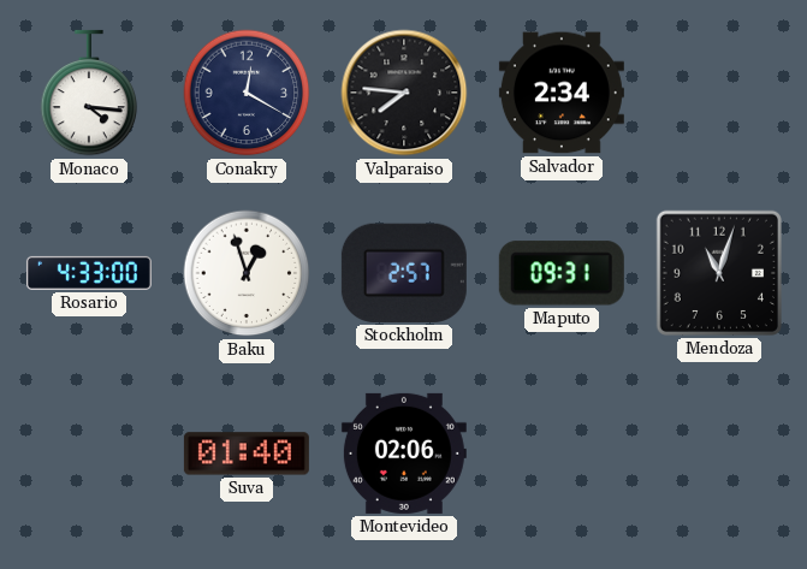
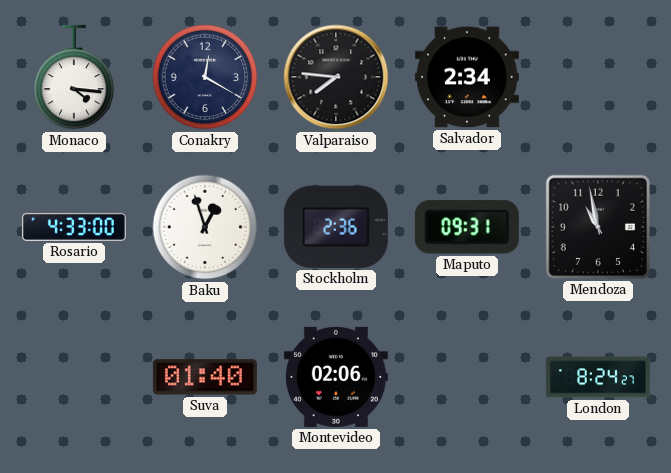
Stockholm: 2:57 -> 2:36 (336, 227)
Mendoza: 11:03 -> 10:58 (598, 227)
London: none -> 8:24 (598, 377)
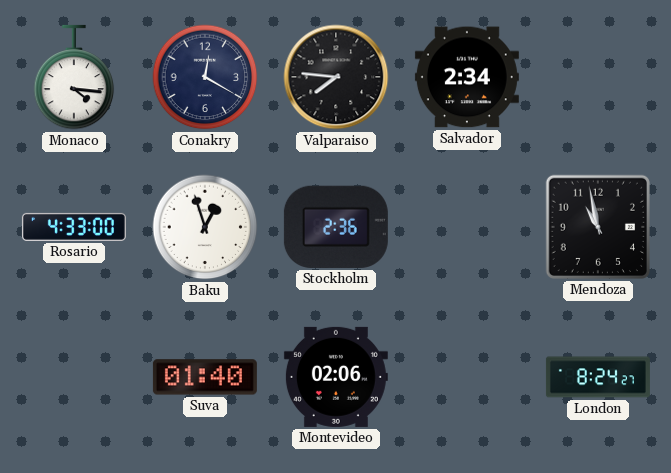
Maputo: 09:31 -> none (467, 227)
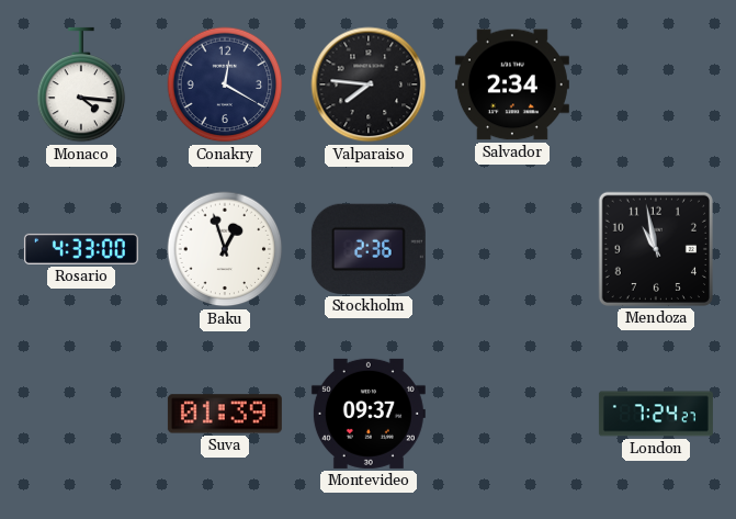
Suva: 01:40 -> 01:39 (225, 414)
Montevideo: 02:06 -> 09:37 (369, 414)
London: 8:24 -> 7:24 (656, 414)
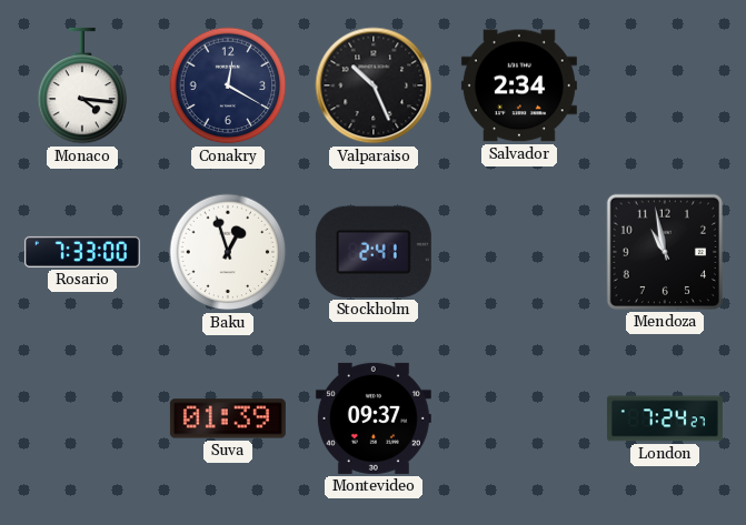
Valparaiso: 7:46 -> 10:26 (374, 85)
Rosario: 4:33 -> 7:33 (82, 252)
Stockholm: 2:36 -> 2:41 (374, 252)
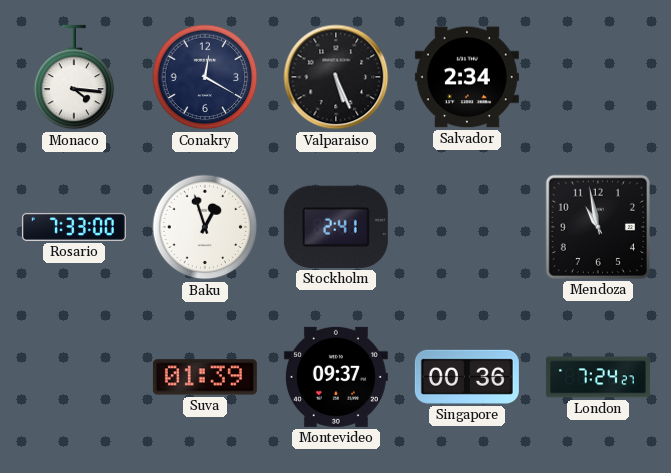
Valparaiso: 10:26 -> 5:26 (336, 77)
Singapore: none -> 00:36 (467, 377)
